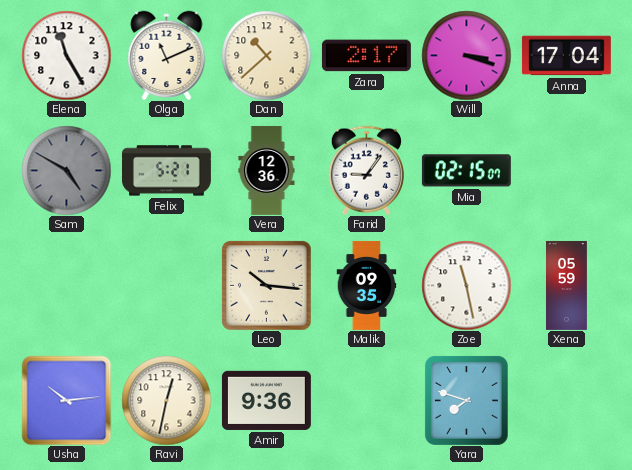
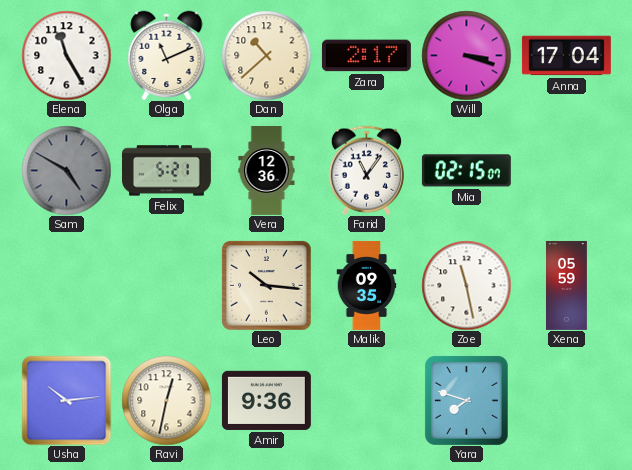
Farid: 9:06 -> 11:06 (366, 170)
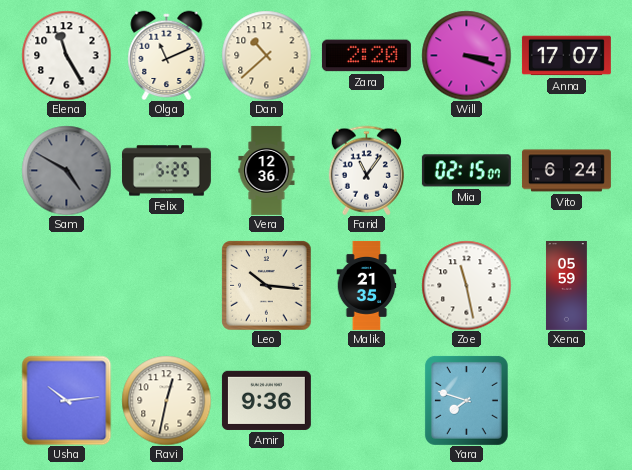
Zara: 2:17 -> 2:20 (366, 56)
Anna: 17:04 -> 17:07 (566, 56)
Felix: 5:21 -> 5:25 (166, 171)
Vito: none -> 6:24 (566, 171)
Malik: 09:35 -> 21:35 (367, 285)
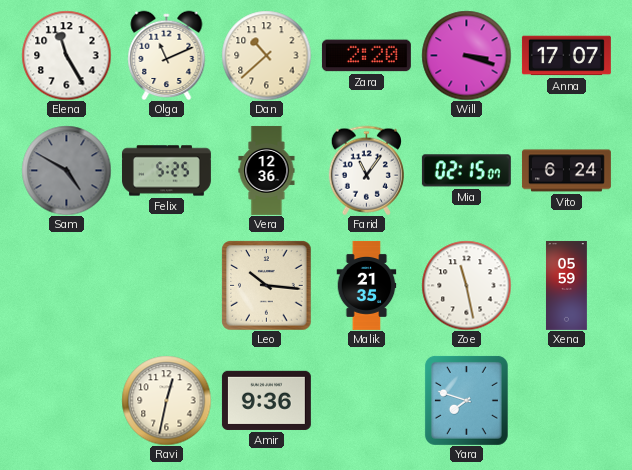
Usha: 10:14 -> none (66, 400)
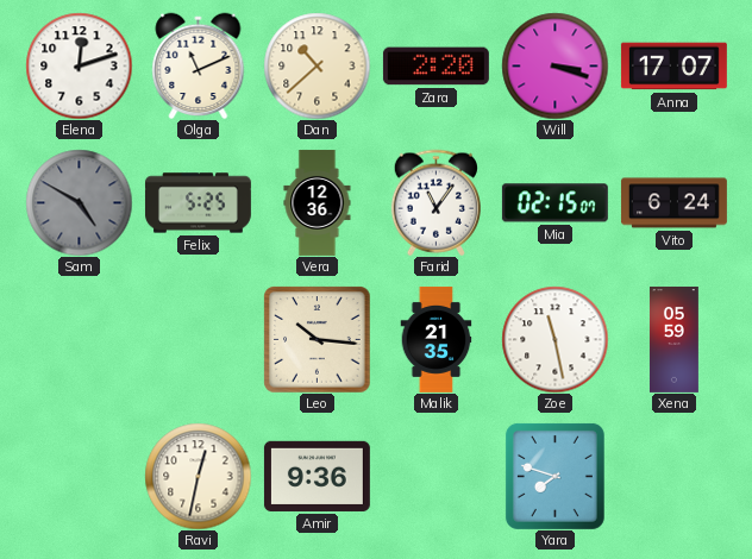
Elena: 11:25 -> 12:12 (79, 65)
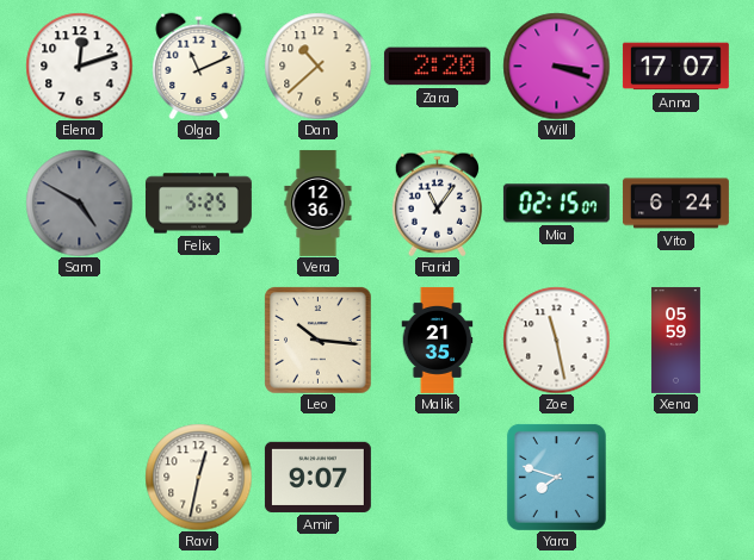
Amir: 9:36 -> 9:07 (317, 477)
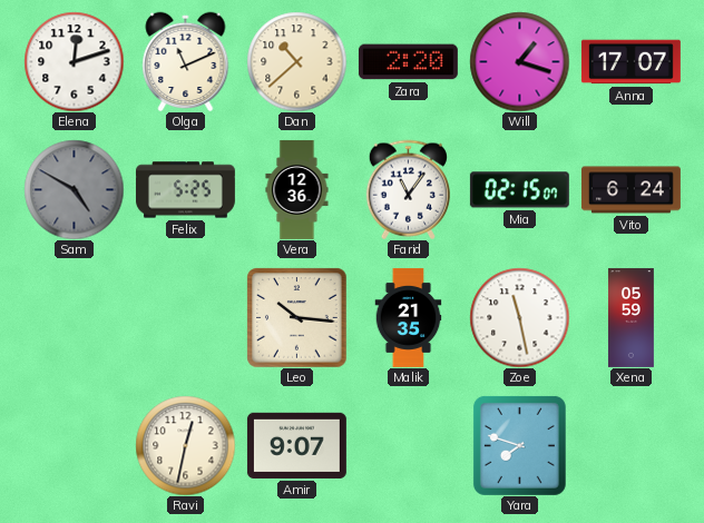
Will: 3:18 -> 1:18 (519, 61)
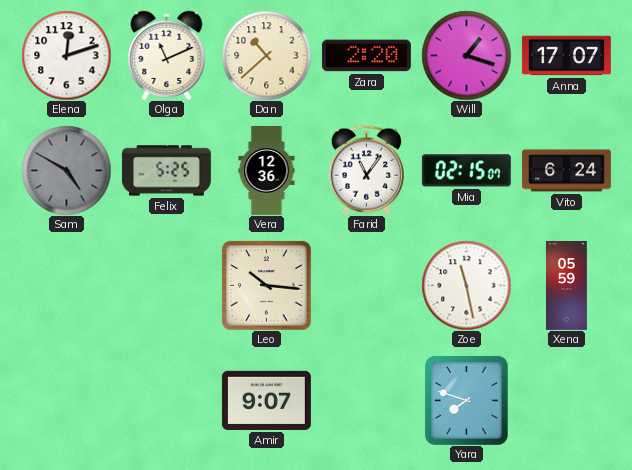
Malik: 21:35 -> none (409, 317)
Ravi: 12:32 -> none (185, 445)
